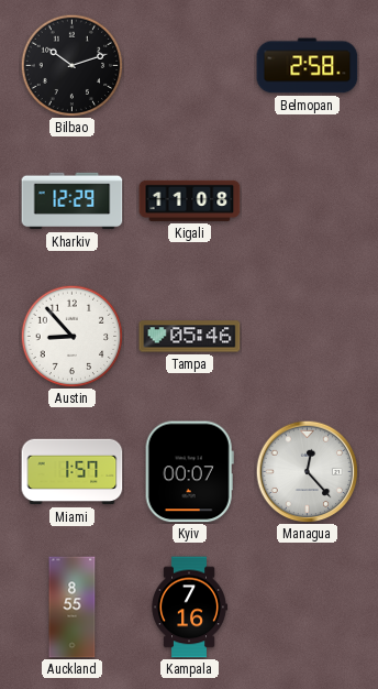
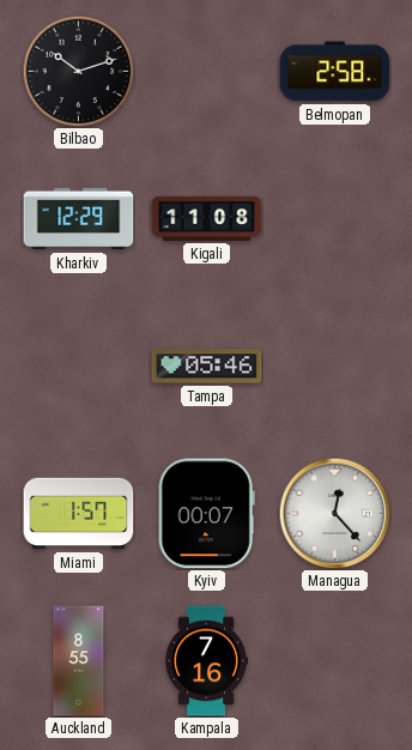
Austin: 8:53 -> none (71, 336)
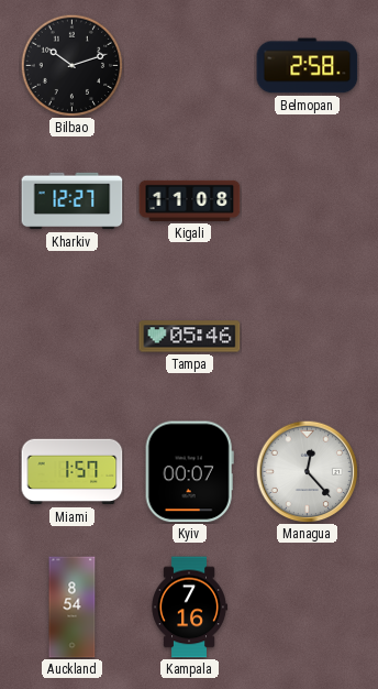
Kharkiv: 12:29 -> 12:27 (73, 201)
Auckland: 8:55 -> 8:54 (73, 608)
